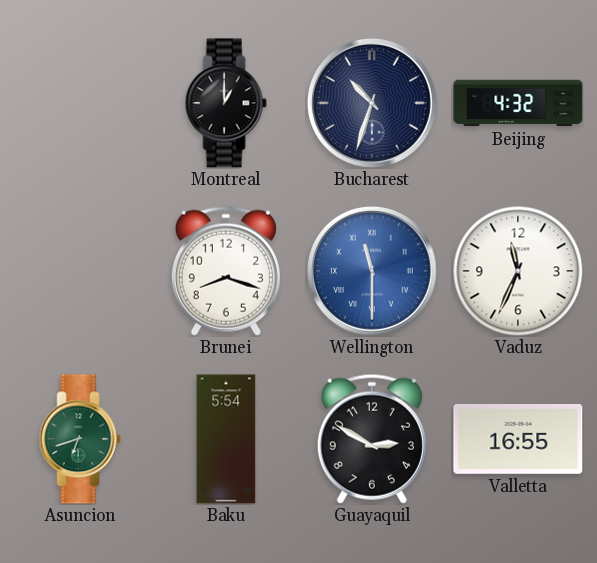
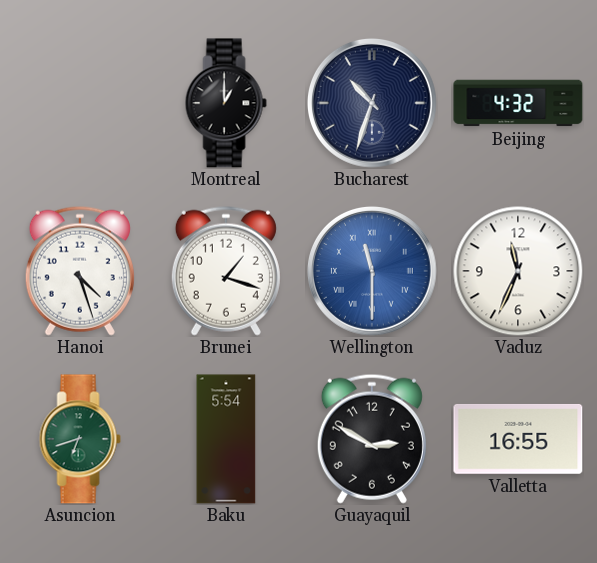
Hanoi: none -> 4:27 (80, 271)
Brunei: 8:18 -> 1:18 (226, 271)
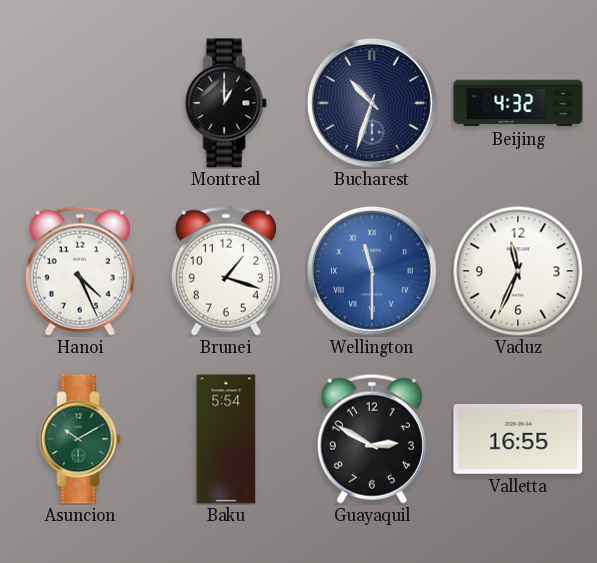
Hanoi: 4:27 -> 4:26 (80, 271)
Asuncion: 6:42 -> 10:10 (80, 439)
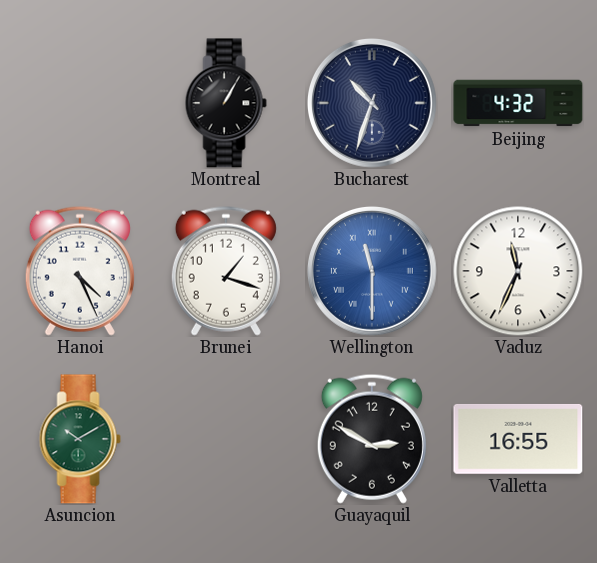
Montreal: 1:00 -> 1:05 (226, 103)
Baku: 5:54 -> none (226, 439)
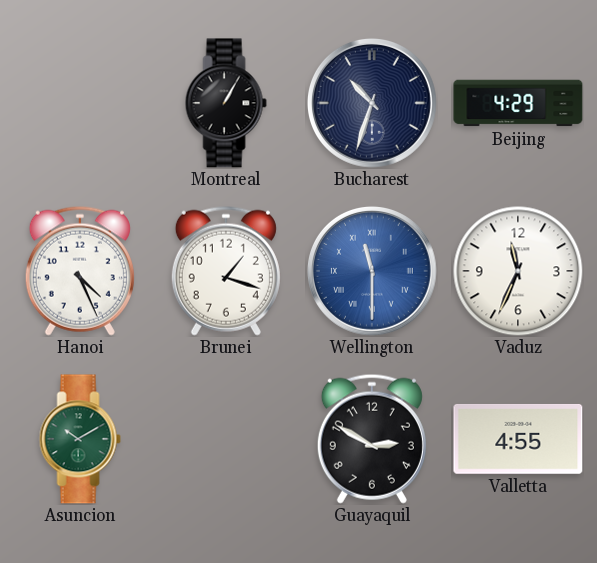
Beijing: 4:32 -> 4:29 (518, 103)
Valletta: 16:55 -> 4:55 (518, 439)
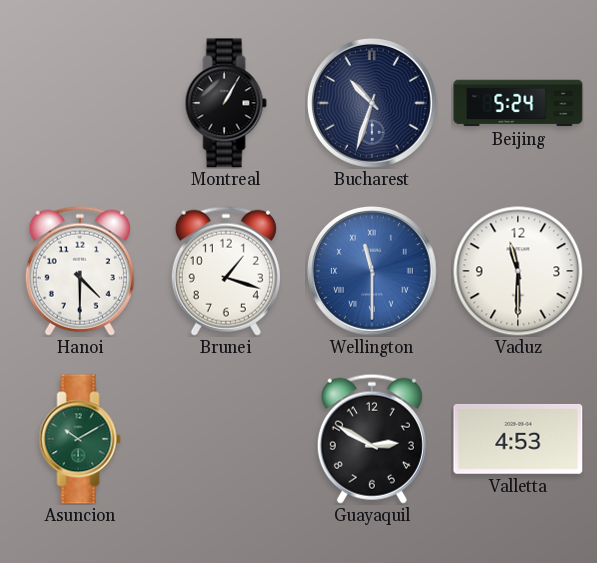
Beijing: 4:29 -> 5:24 (518, 103)
Hanoi: 4:26 -> 4:30 (80, 271)
Vaduz: 11:34 -> 11:30 (518, 271)
Valletta: 4:55 -> 4:53 (518, 439)
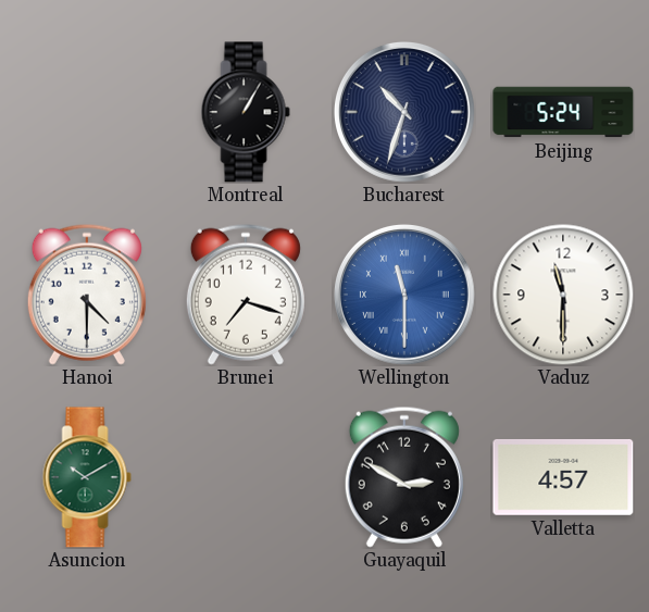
Brunei: 1:18 -> 7:18 (246, 295)
Valletta: 4:53 -> 4:57 (563, 477)
